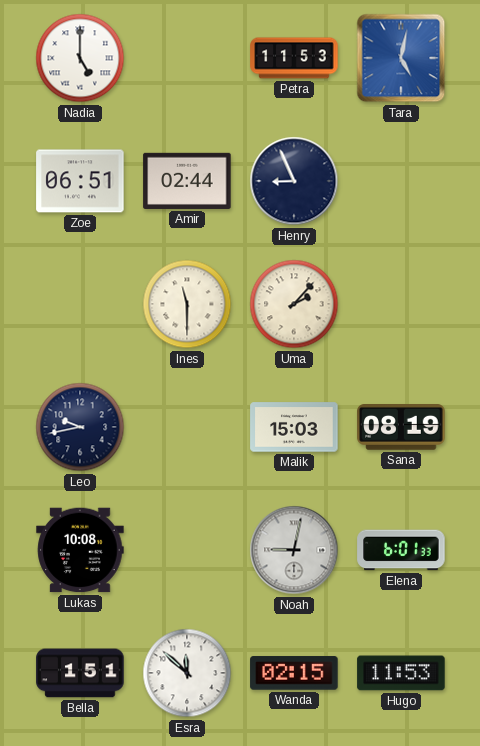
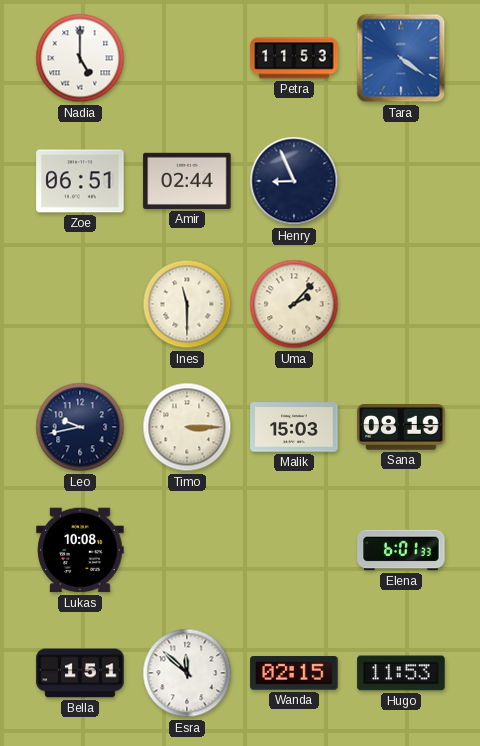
Tara: 5:02 -> 4:21 (401, 58)
Timo: none -> 3:15 (187, 427)
Noah: 9:02 -> none (294, 550)
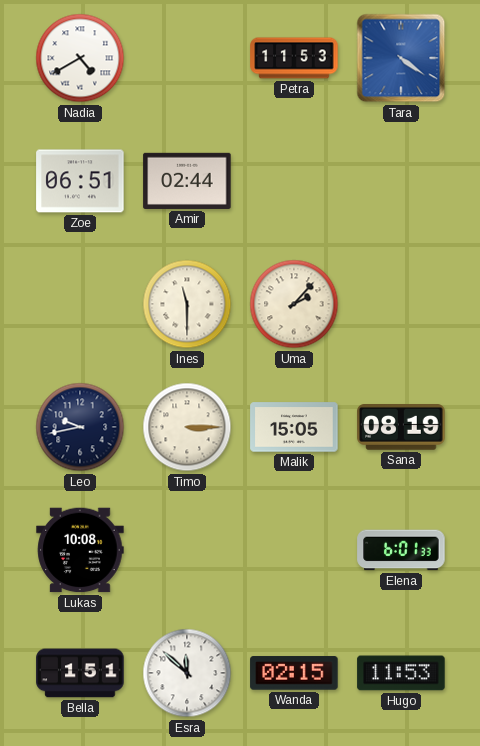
Nadia: 5:00 -> 4:40 (80, 58)
Henry: 8:56 -> none (294, 181)
Malik: 15:03 -> 15:05 (294, 427)
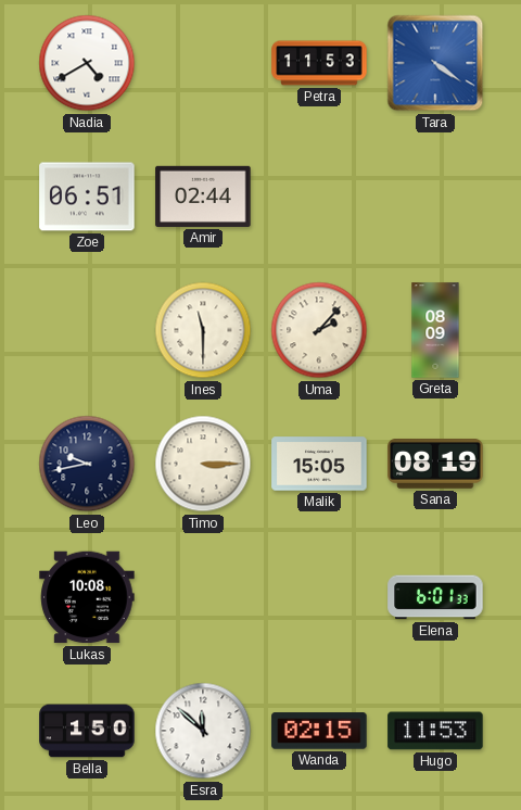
Greta: none -> 08:09 (435, 330)
Bella: 1:51 -> 1:50 (87, 731)
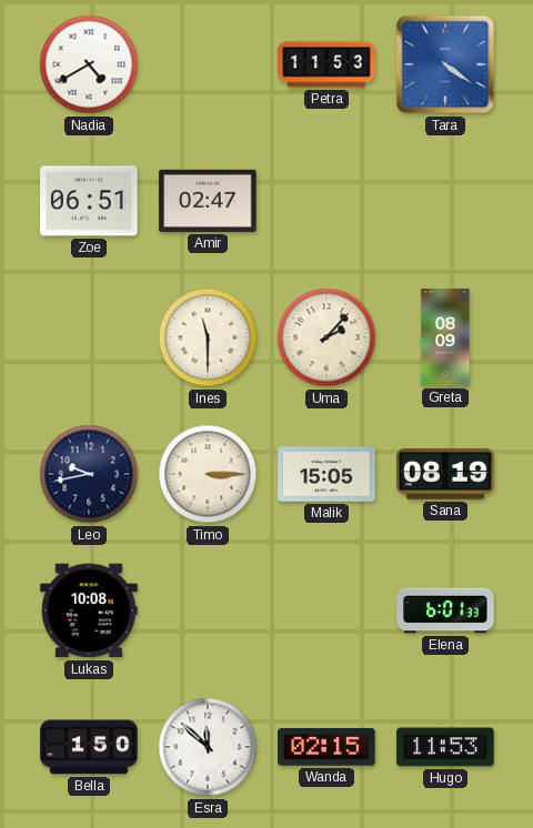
Amir: 02:44 -> 02:47 (208, 201)
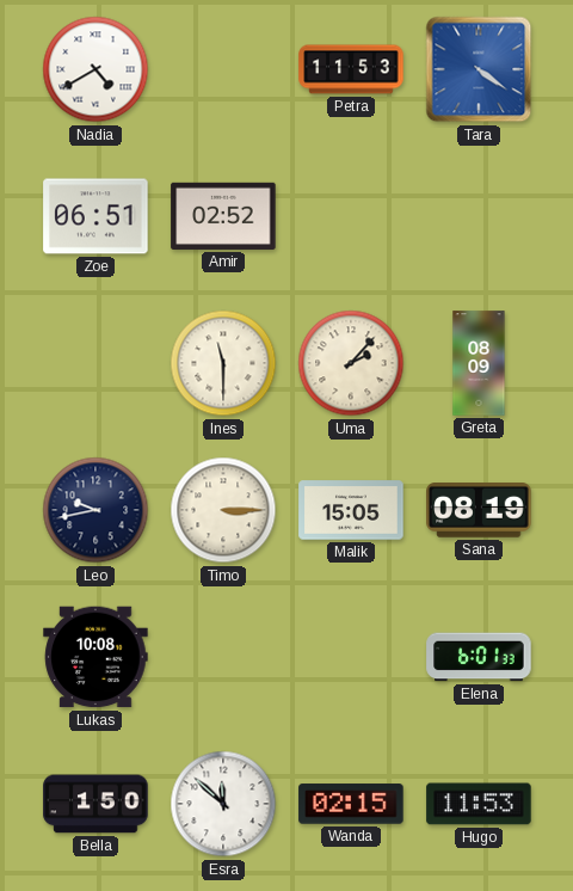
Amir: 02:47 -> 02:52 (223, 216)
